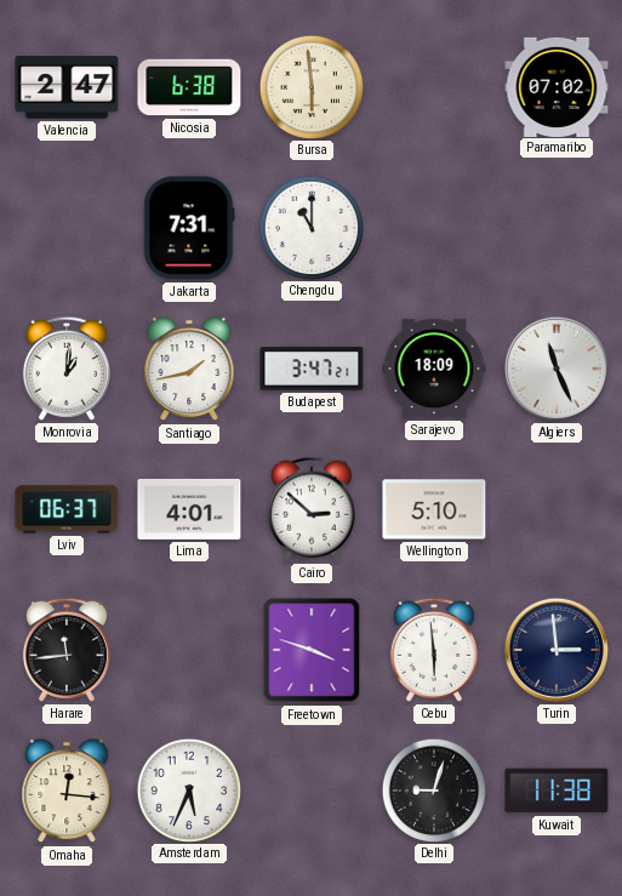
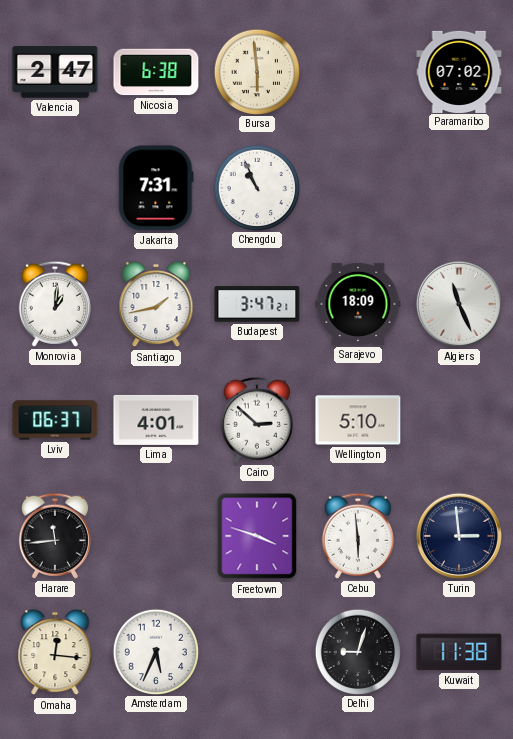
Chengdu: 11:00 -> 10:56 (256, 187)
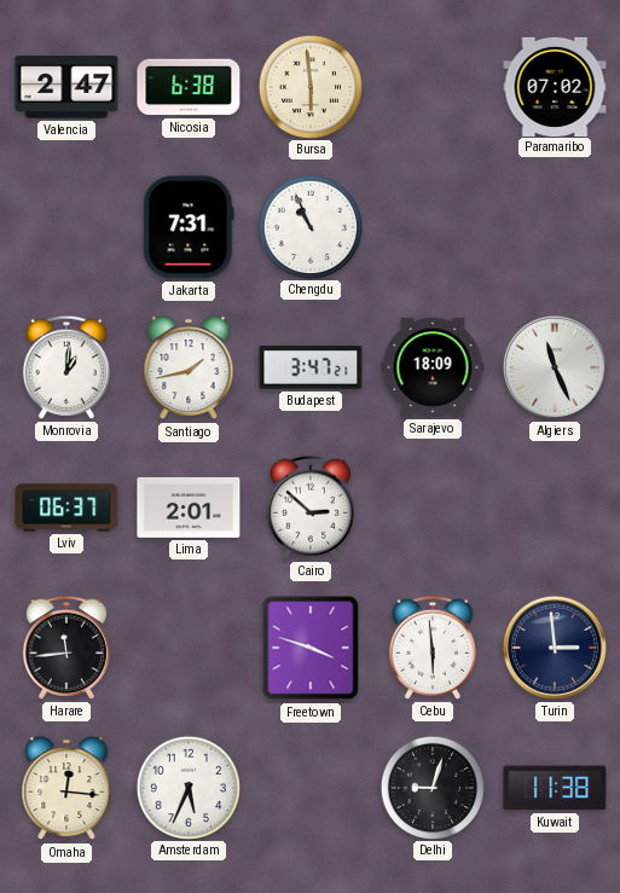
Lima: 4:01 -> 2:01 (189, 508)
Wellington: 5:10 -> none (358, 420)
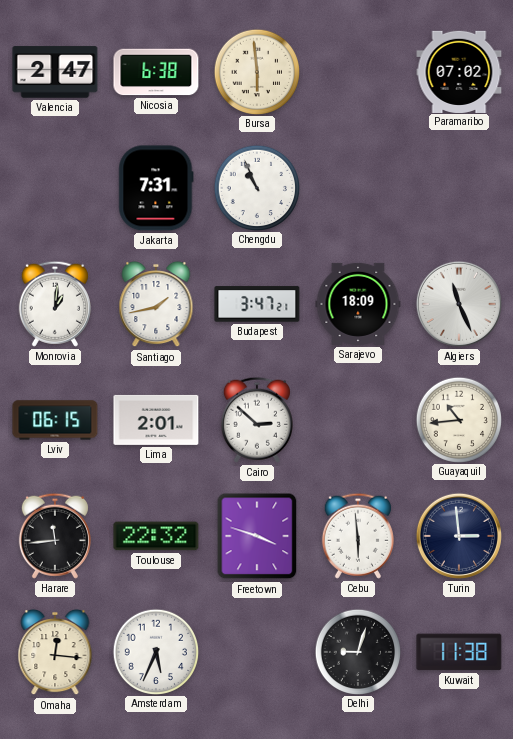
Lviv: 06:37 -> 06:15 (55, 420)
Guayaquil: none -> 10:44 (458, 419)
Toulouse: none -> 22:32 (156, 536)
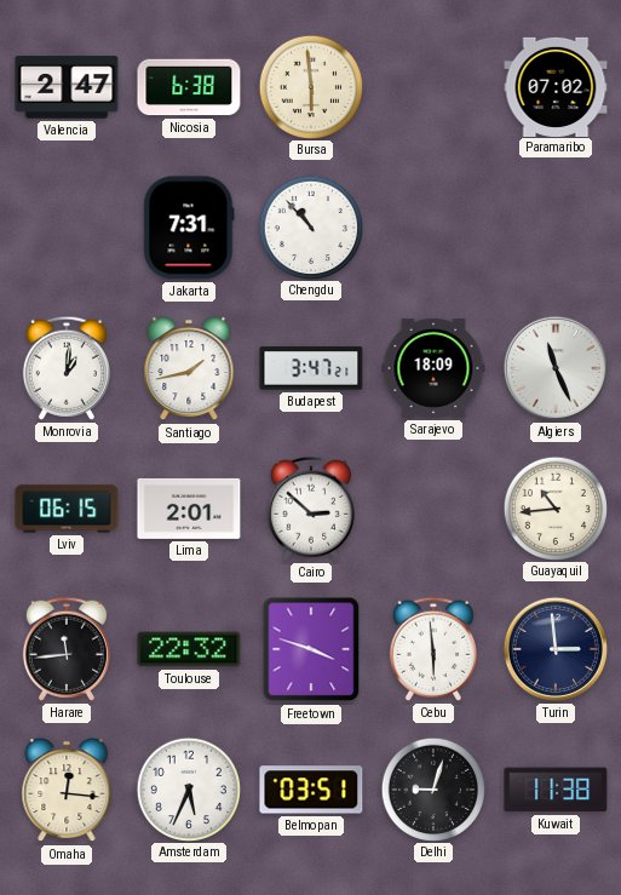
Chengdu: 10:56 -> 10:53 (310, 226)
Belmopan: none -> 03:51 (311, 790)
